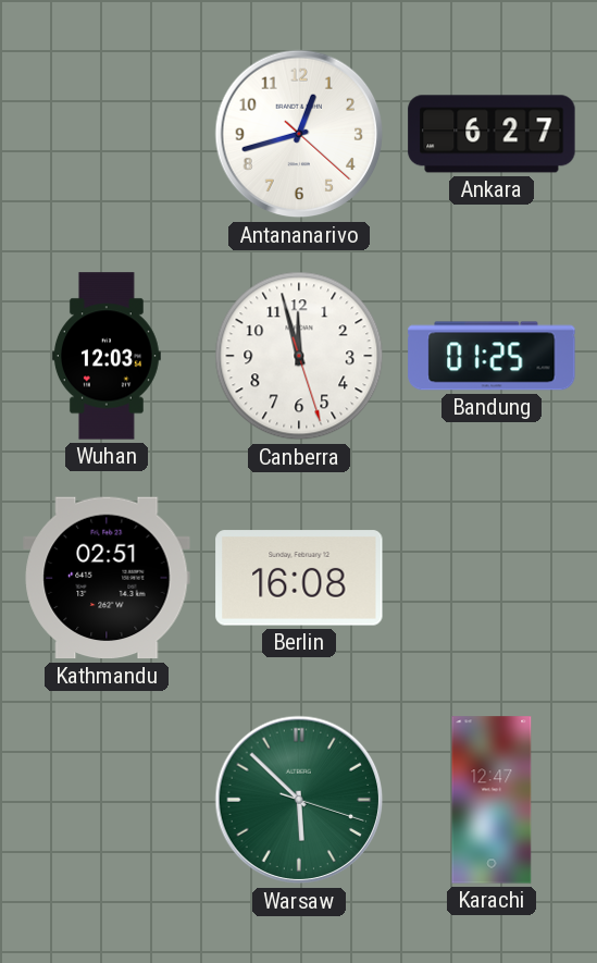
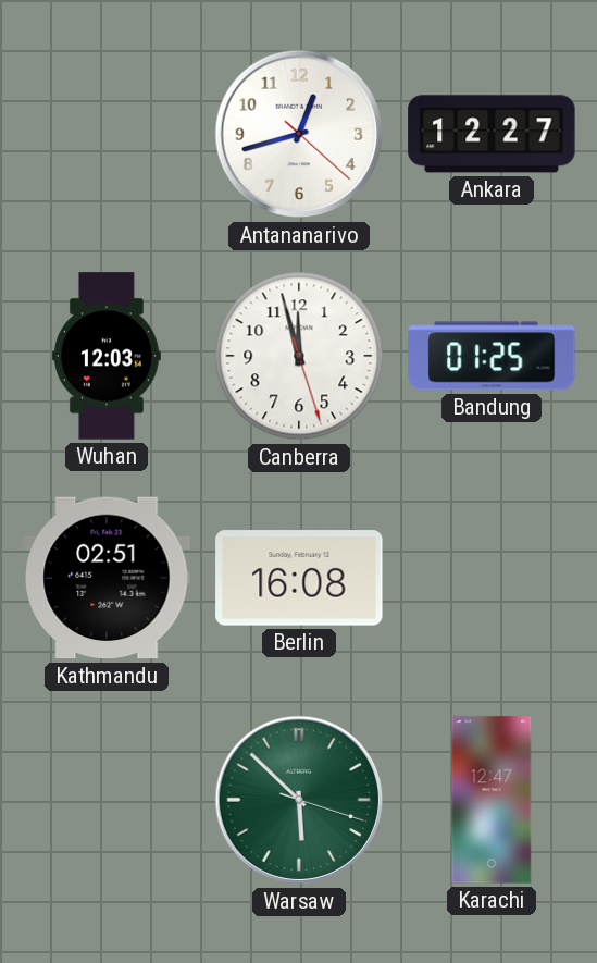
Ankara: 6:27 -> 12:27 (492, 134)
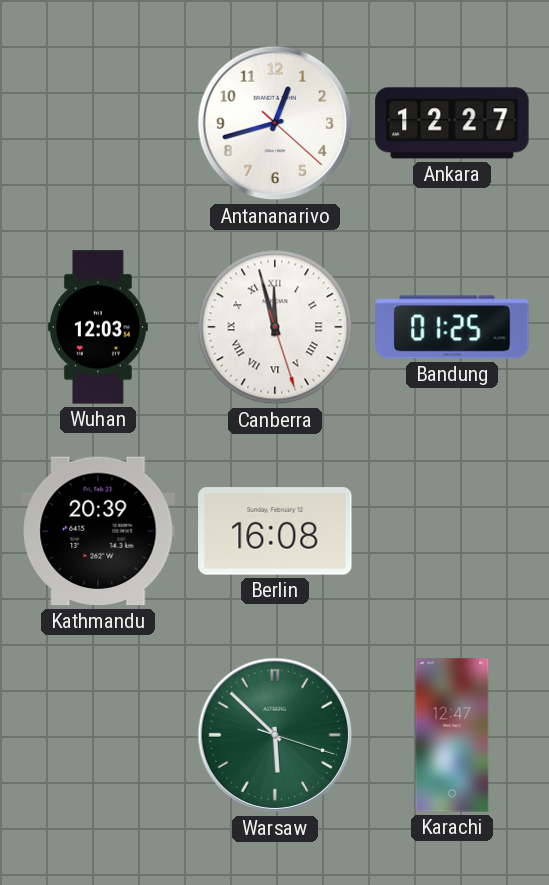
Canberra numerals: Arabic -> Roman (275, 327)
Kathmandu: 02:51 -> 20:39 (98, 531)
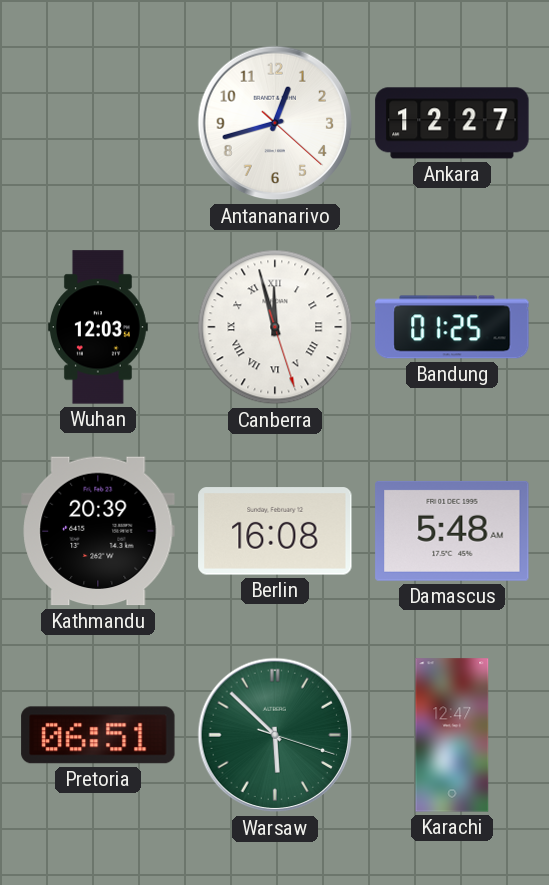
Damascus: none -> 5:48 (452, 531)
Pretoria: none -> 06:51 (98, 735)
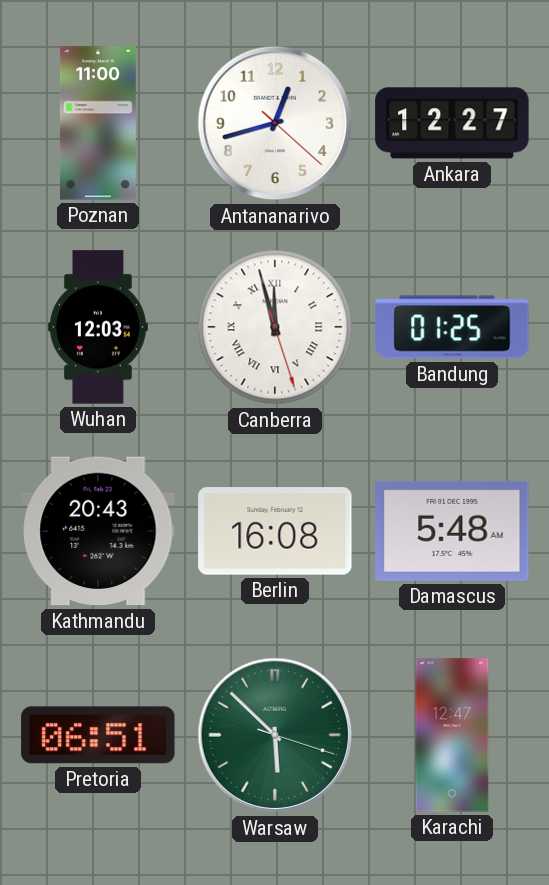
Poznan: none -> 11:00 (98, 123)
Kathmandu: 20:39 -> 20:43 (98, 531)
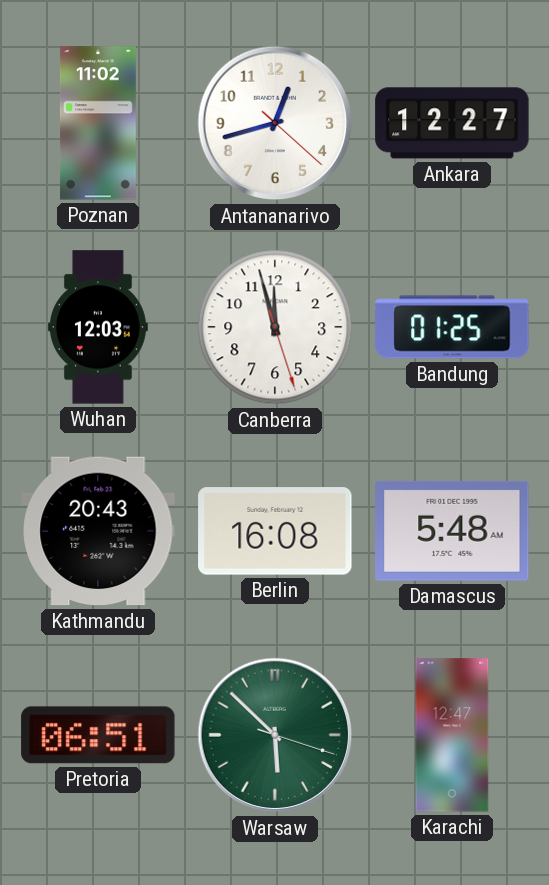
Poznan: 11:00 -> 11:02 (98, 123)
Canberra numerals: Roman -> Arabic (275, 327)
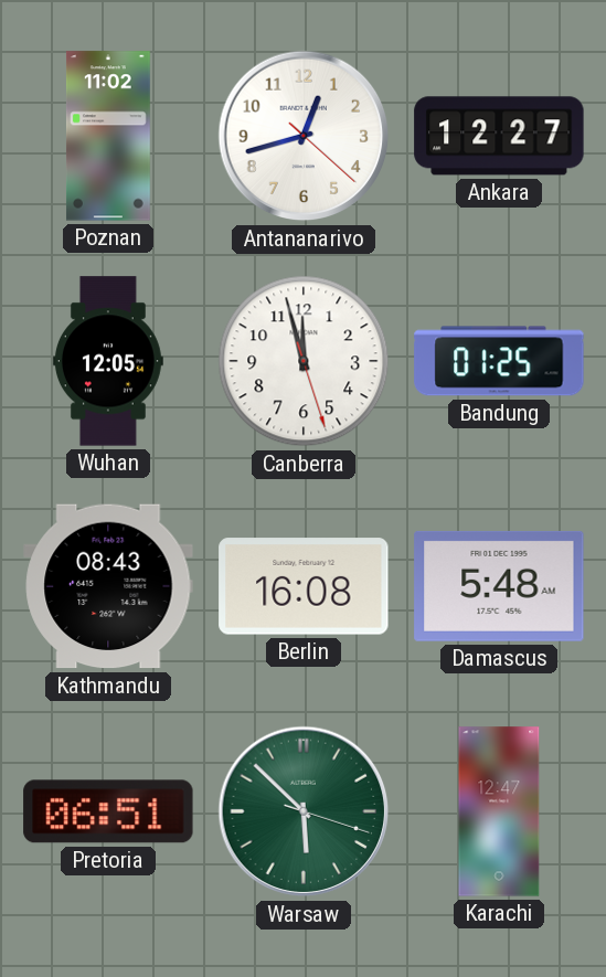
Wuhan: 12:03 -> 12:05 (108, 361)
Kathmandu: 20:43 -> 08:43 (108, 586)
